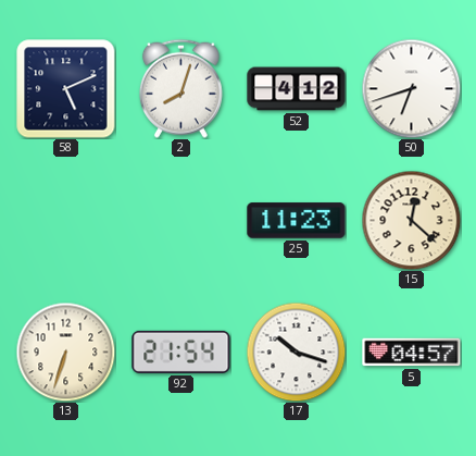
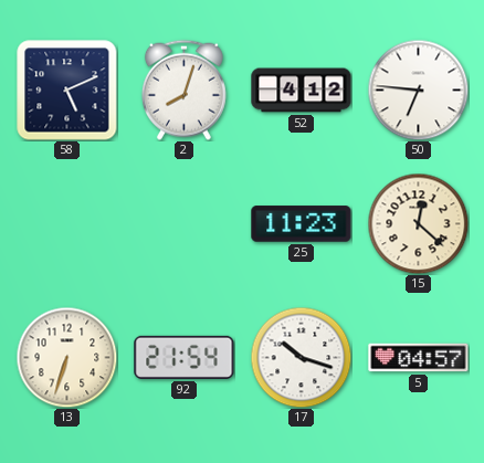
50: 6:42 -> 6:46 (418, 90)
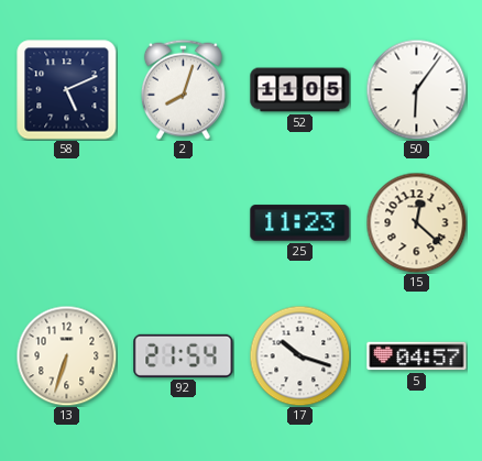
52: 4:12 -> 11:05 (300, 90)
50: 6:46 -> 6:06 (416, 89)
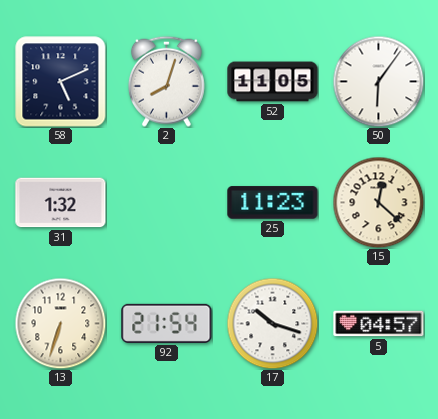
31: none -> 1:32 (61, 203)
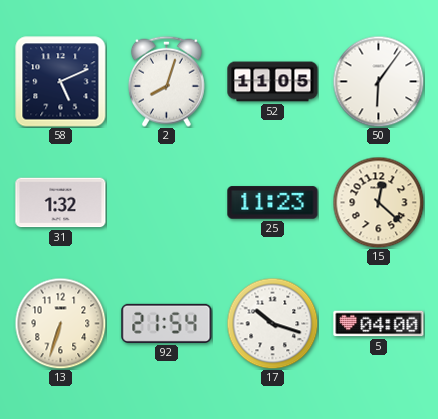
5: 04:57 -> 04:00 (379, 324)
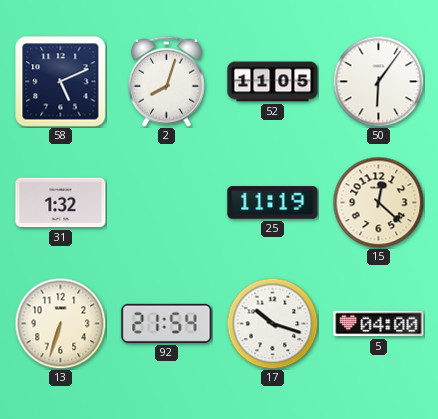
25: 11:23 -> 11:19 (273, 203)
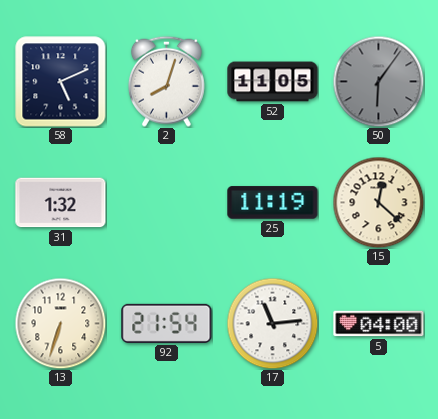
50 dial: white -> grey (378, 81)
17: 10:18 -> 11:14 (272, 323)
